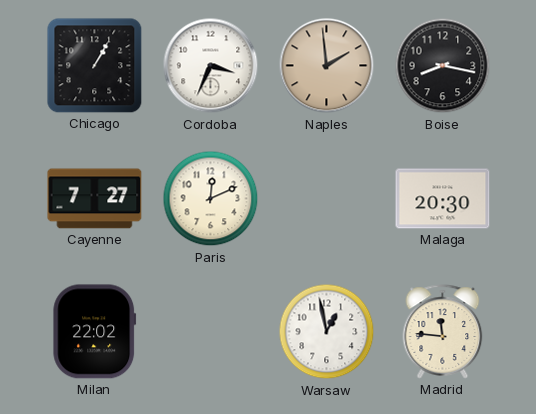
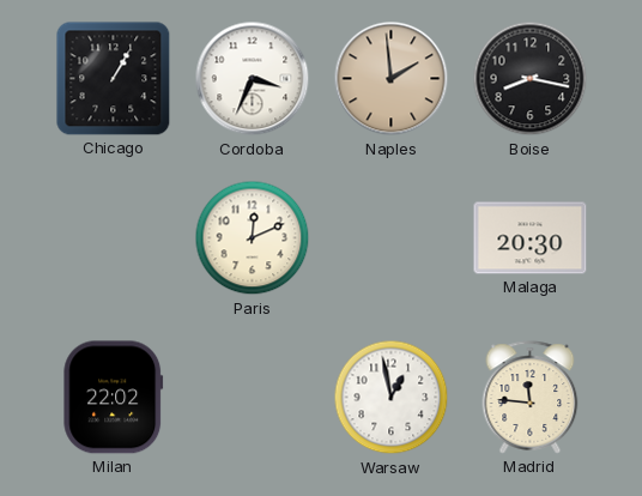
Cayenne: 7:27 -> none (95, 199)
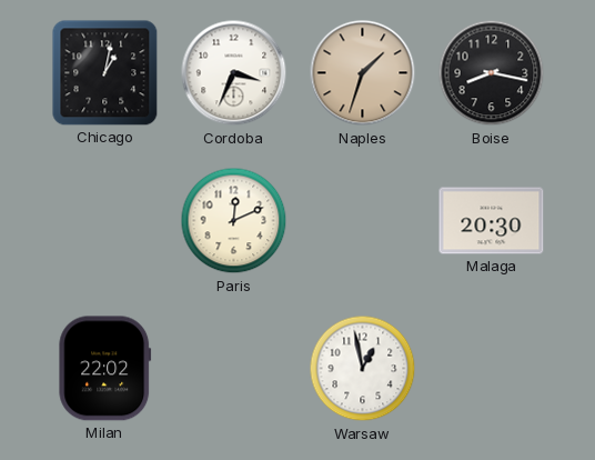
Chicago: 1:05 -> 1:02 (105, 73)
Naples: 1:59 -> 1:33 (363, 73)
Madrid: 11:46 -> none (531, 398)
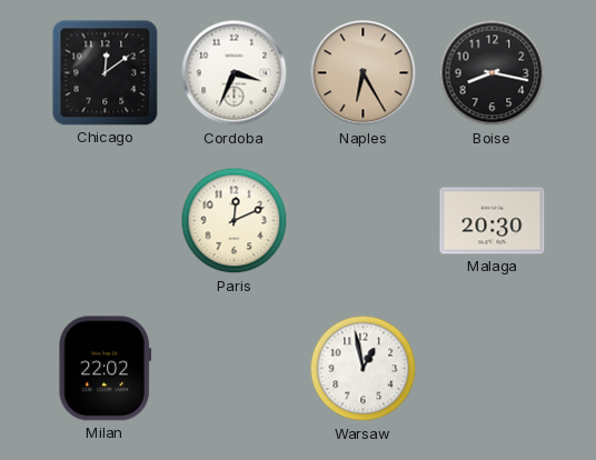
Chicago: 1:02 -> 12:09 (106, 73)
Naples: 1:33 -> 6:25 (364, 73)
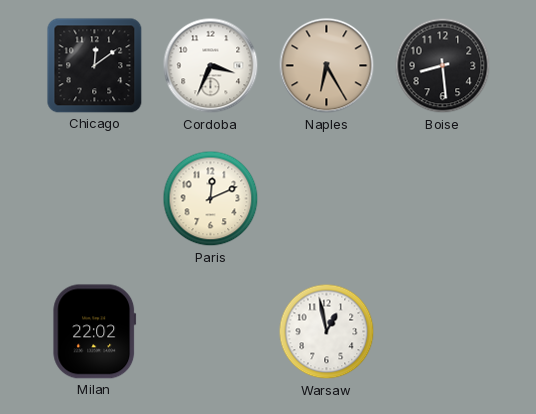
Boise: 8:17 -> 8:29 (443, 66)
Malaga: 20:30 -> none (493, 221)
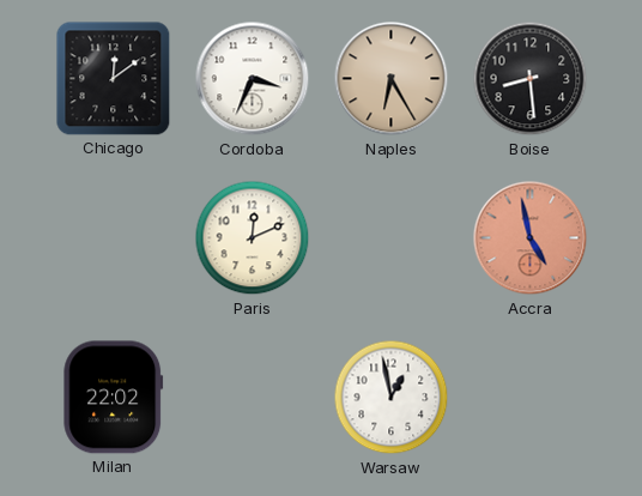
Accra: none -> 4:58 (531, 238)
